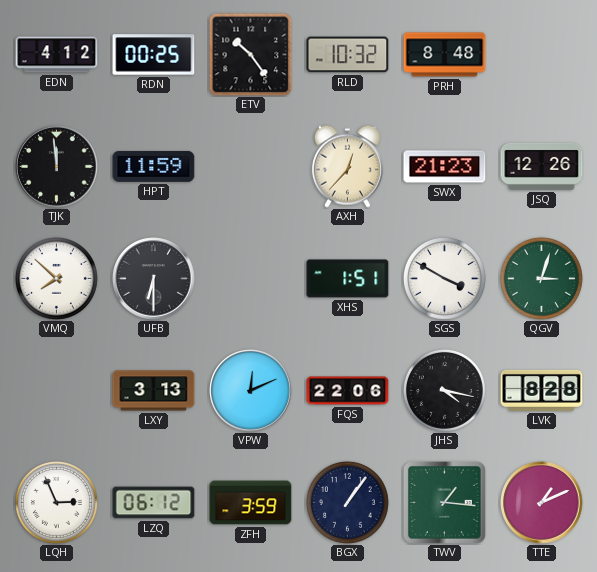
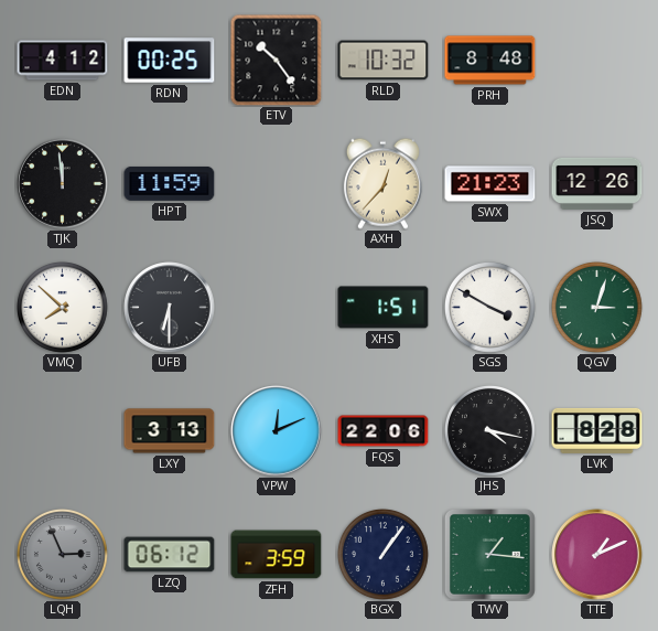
LQH dial: white -> grey (62, 554)
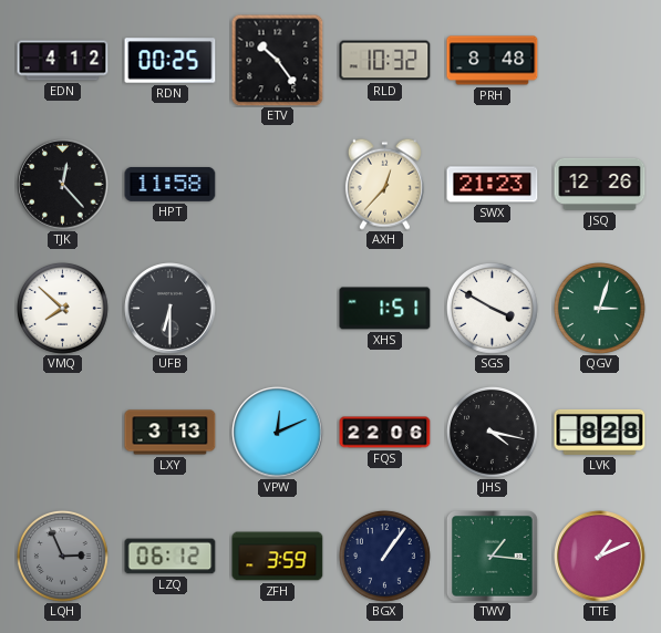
TJK: 11:59 -> 12:23 (63, 185)
HPT: 11:59 -> 11:58 (171, 185)
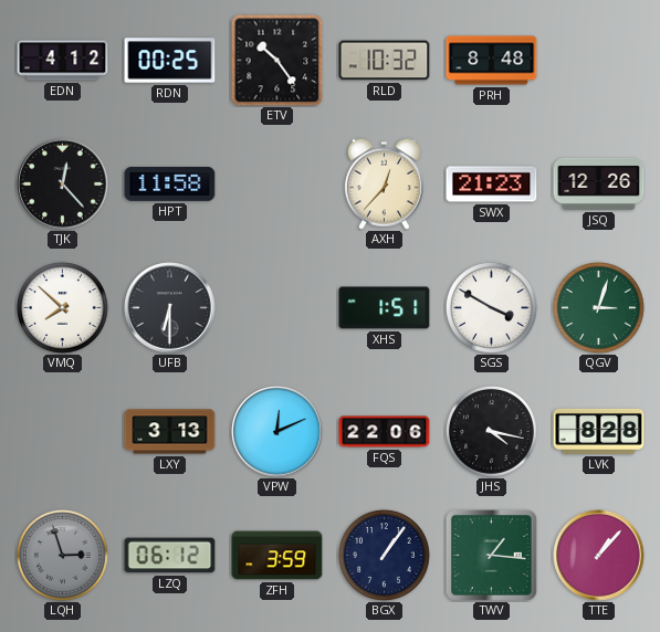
LQH: 2:56 -> 2:57 (62, 555)
TTE: 1:11 -> 1:07 (599, 556)
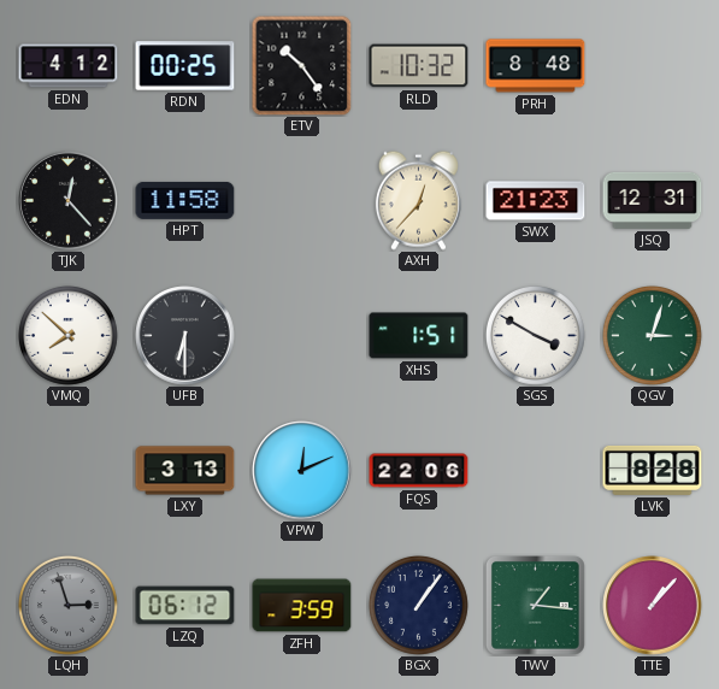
JSQ: 12:26 -> 12:31 (653, 200)
JHS: 4:17 -> none (491, 431)
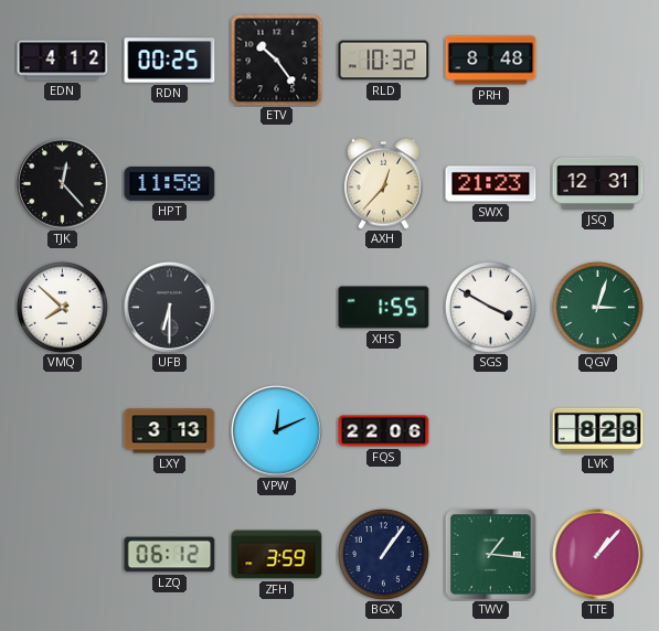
XHS: 1:51 -> 1:55 (384, 308)
LQH: 2:57 -> none (67, 605)
